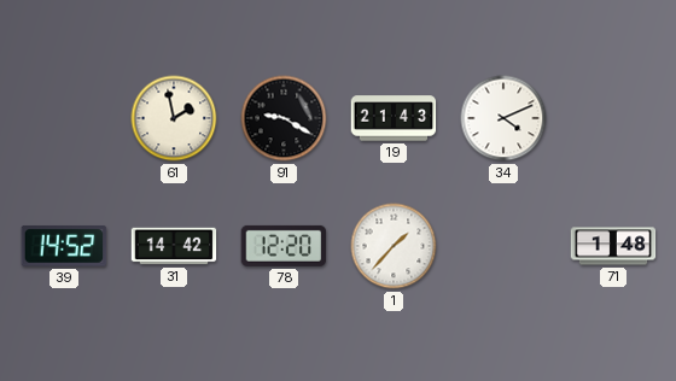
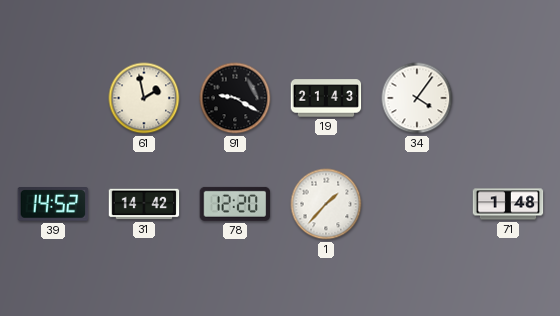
34: 4:11 -> 4:06 (417, 98)
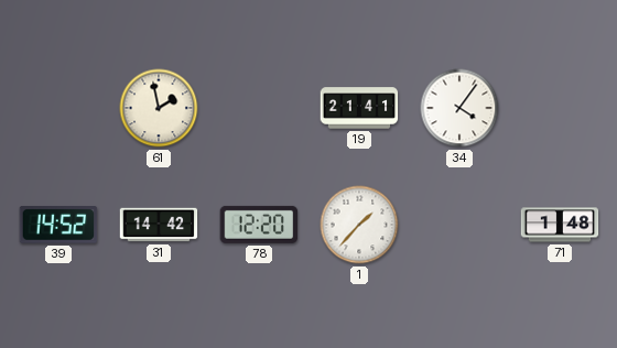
91: 9:20 -> none (235, 98)
19: 21:43 -> 21:41 (359, 108)
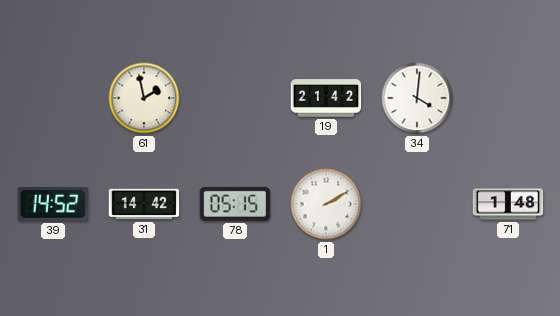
19: 21:41 -> 21:42 (326, 98)
34: 4:06 -> 4:01 (417, 98)
78: 12:20 -> 05:15 (235, 204)
1: 1:37 -> 2:10 (326, 204)
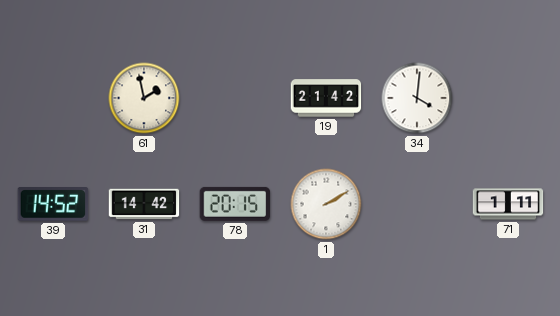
78: 05:15 -> 20:15 (235, 204)
71: 1:48 -> 1:11 (508, 204)
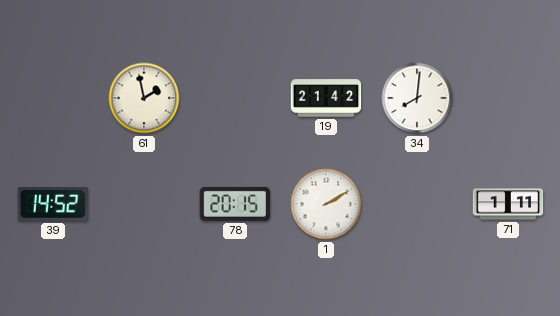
34: 4:01 -> 8:01 (417, 98)
31: 14:42 -> none (144, 204)
